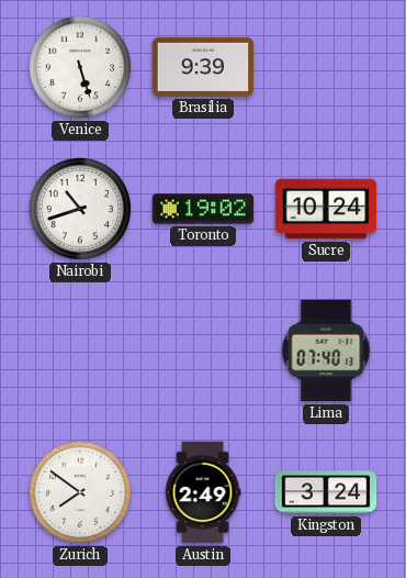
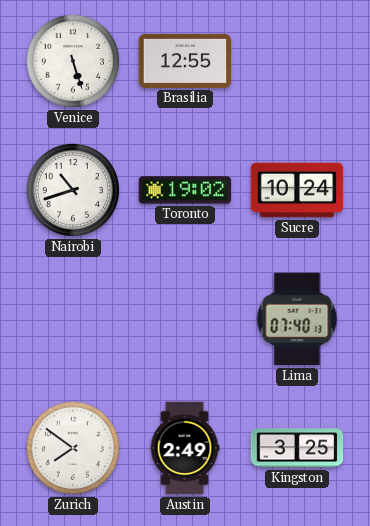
Brasilia: 9:39 -> 12:55 (185, 61)
Kingston: 3:24 -> 3:25 (297, 448)
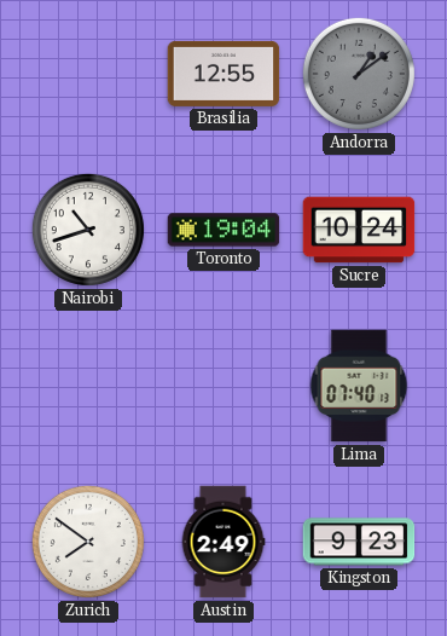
Venice: 5:27 -> none (73, 61)
Andorra: none -> 1:09 (359, 74)
Toronto: 19:02 -> 19:04 (224, 230)
Kingston: 3:25 -> 9:23 (359, 542)
